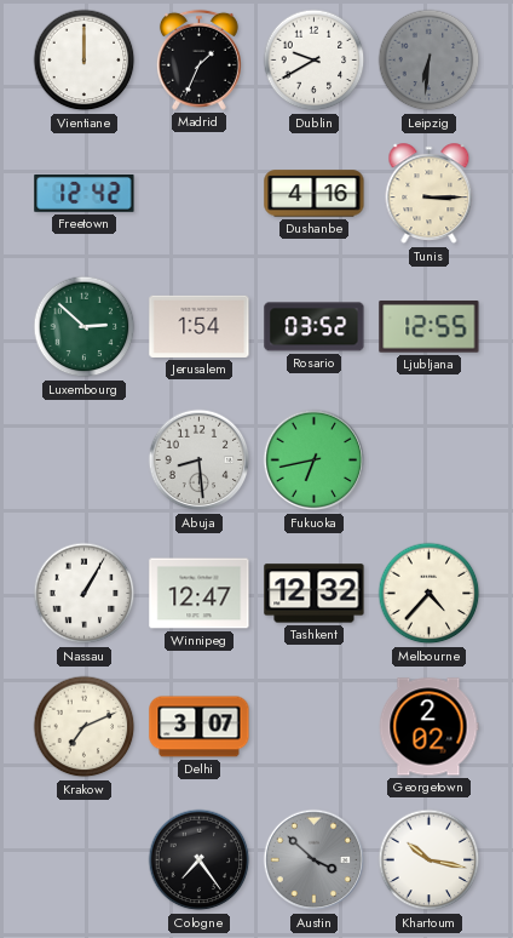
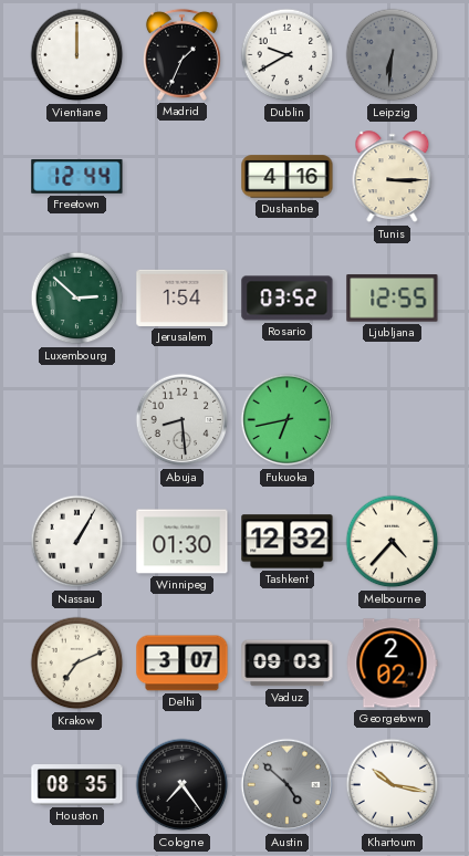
Freetown: 12:42 -> 12:44 (77, 176)
Winnipeg: 12:47 -> 01:30 (183, 542)
Vaduz: none -> 09:03 (288, 664)
Houston: none -> 08:35 (77, 785)
Austin: 3:52 -> 4:52 (288, 785)
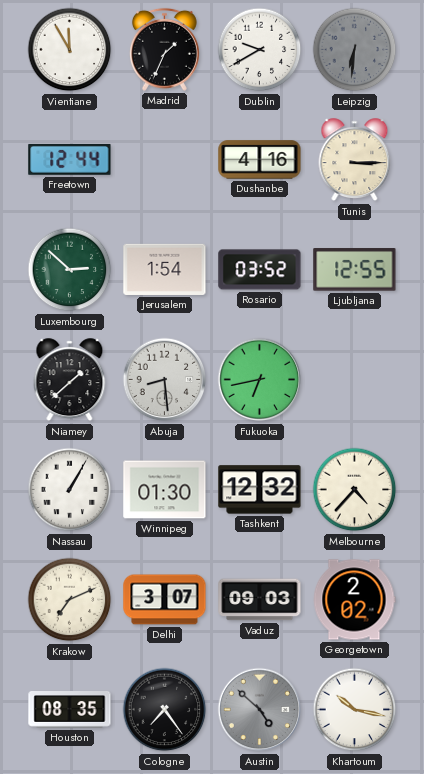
Vientiane: 12:00 -> 11:55 (70, 50)
Niamey: none -> 1:38 (70, 380)
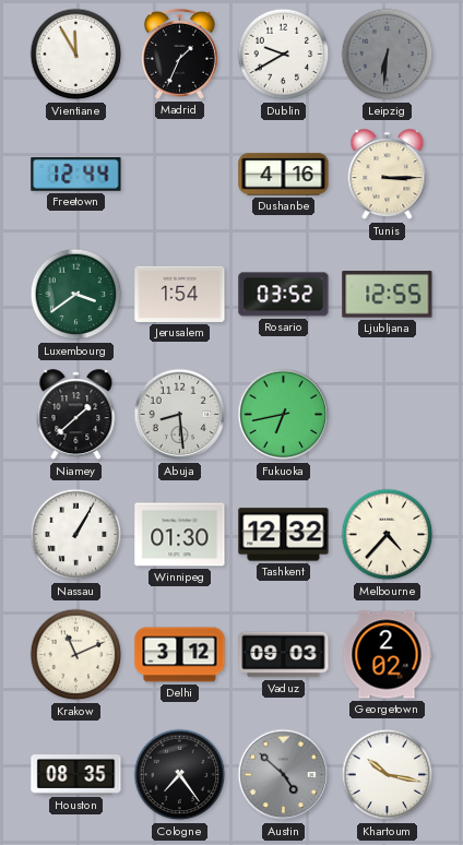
Luxembourg: 2:52 -> 3:39 (76, 295)
Krakow: 7:11 -> 11:11 (76, 655)
Delhi: 3:07 -> 3:12 (180, 655)
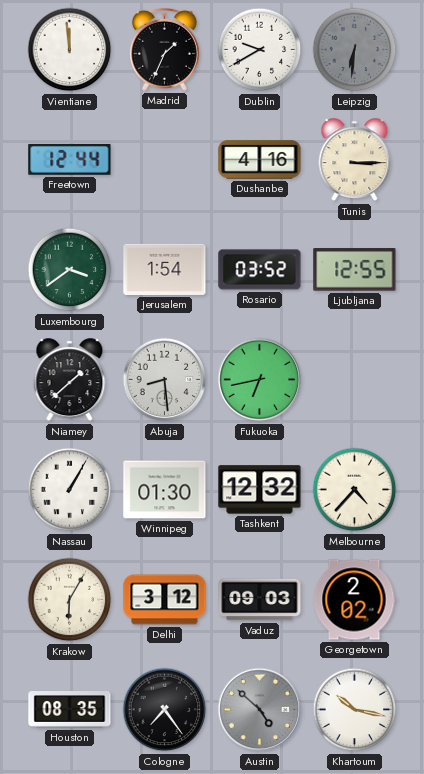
Vientiane: 11:55 -> 11:59 (70, 50)
Krakow: 11:11 -> 6:05 (70, 600)
